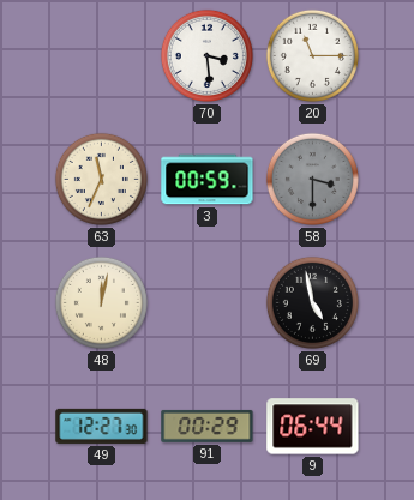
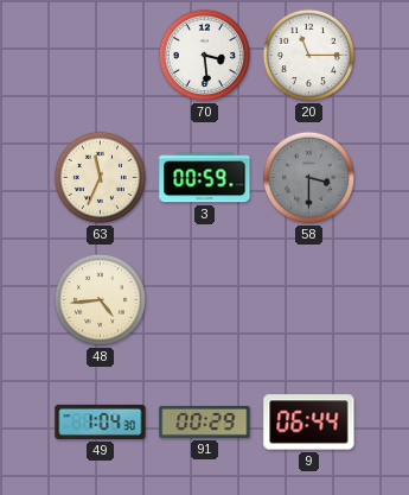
48: 12:02 -> 4:44 (100, 299)
69: 4:58 -> none (312, 302)
49: 12:27 -> 1:04 (101, 421)
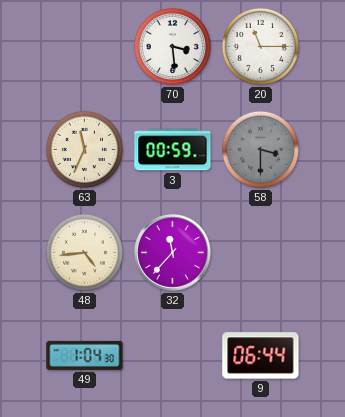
32: none -> 11:37 (173, 253)
91: 00:29 -> none (205, 421)
